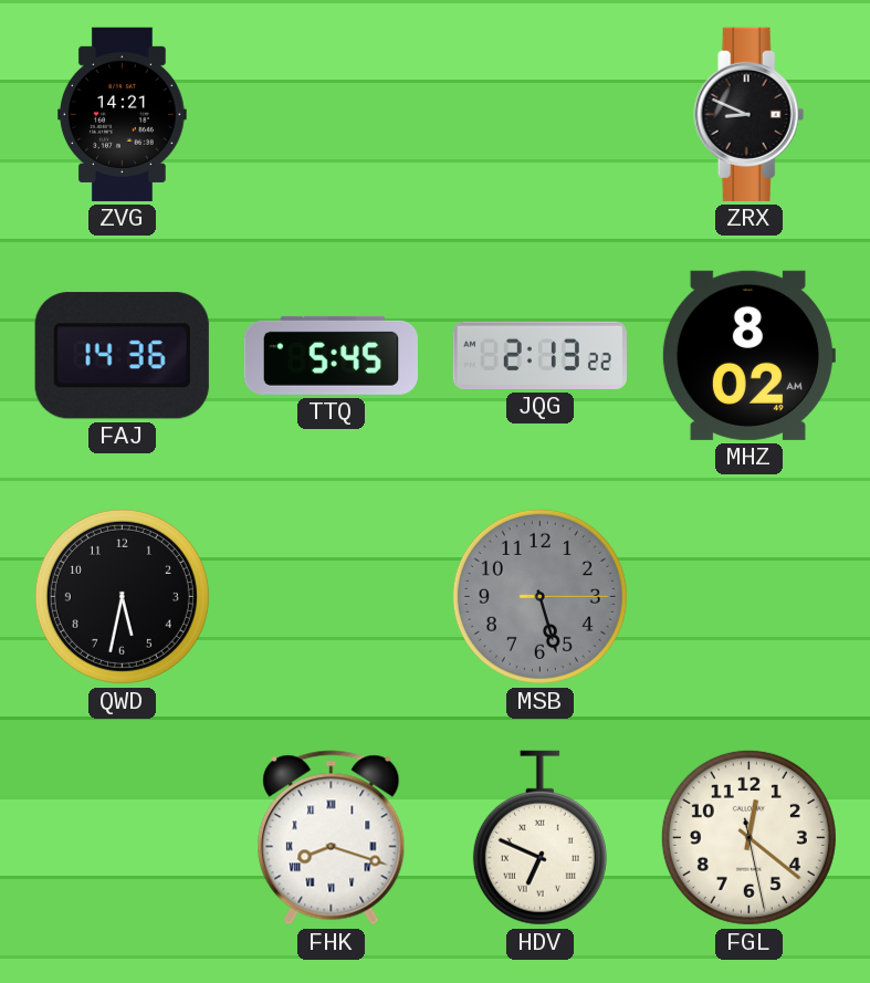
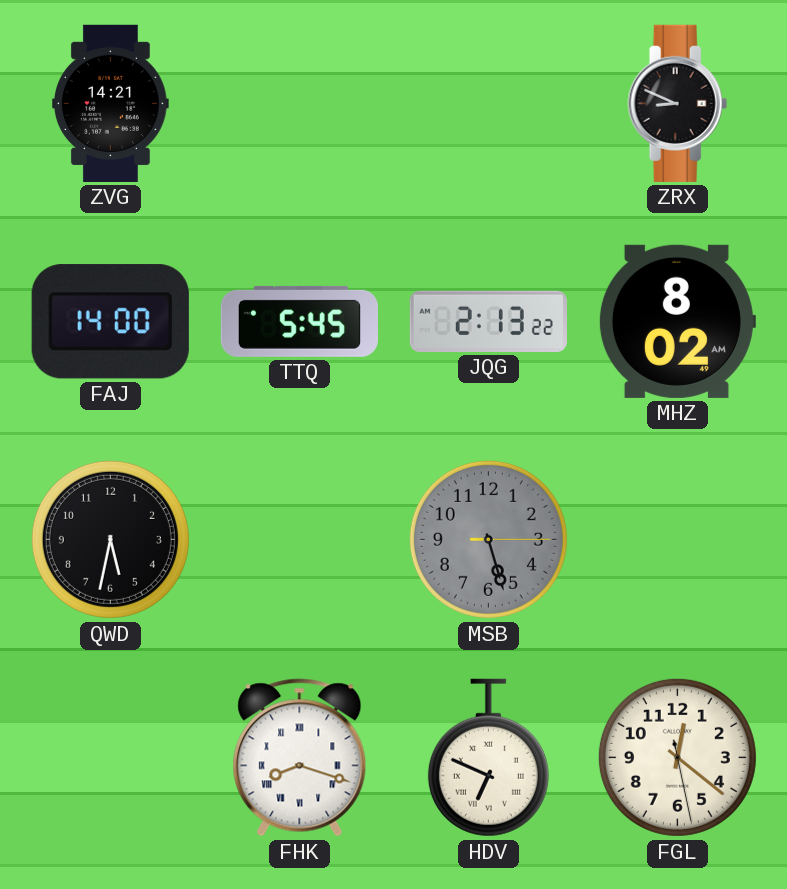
FAJ: 14:36 -> 14:00 (110, 322)
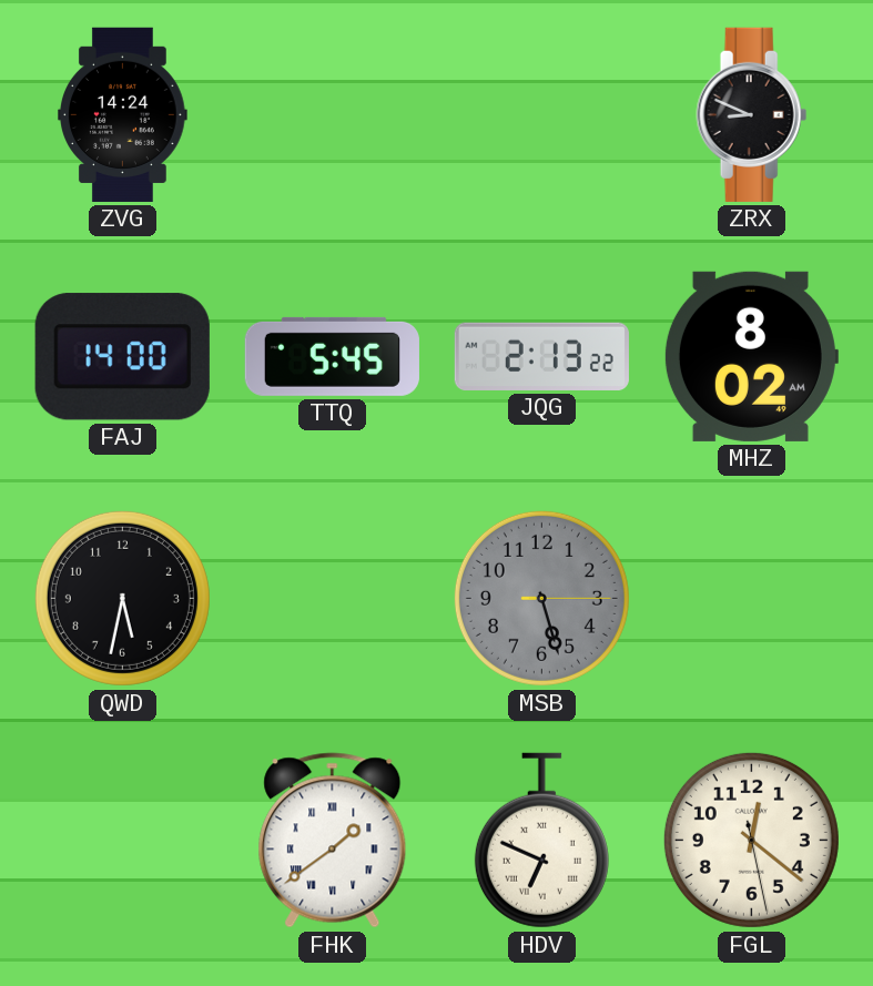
ZVG: 14:21 -> 14:24 (123, 114)
FHK: 8:18 -> 1:39 (333, 841)
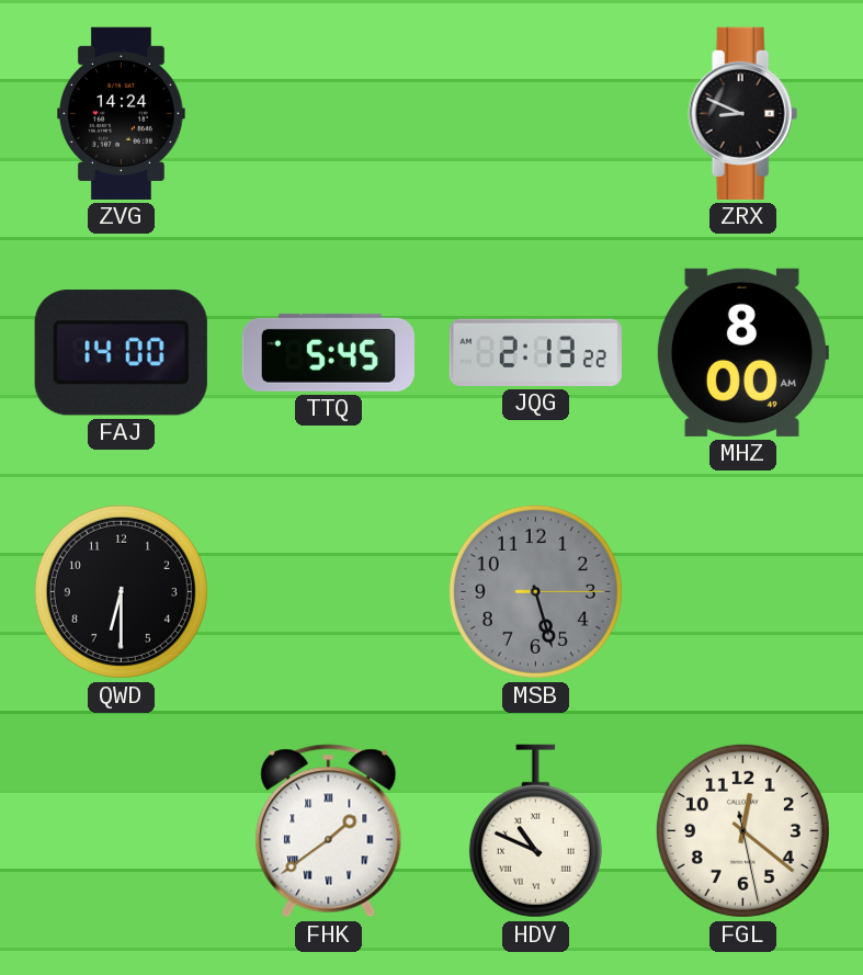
MHZ: 8:02 -> 8:00 (742, 352)
QWD: 5:32 -> 6:30 (121, 591)
HDV: 6:49 -> 10:49 (535, 831)
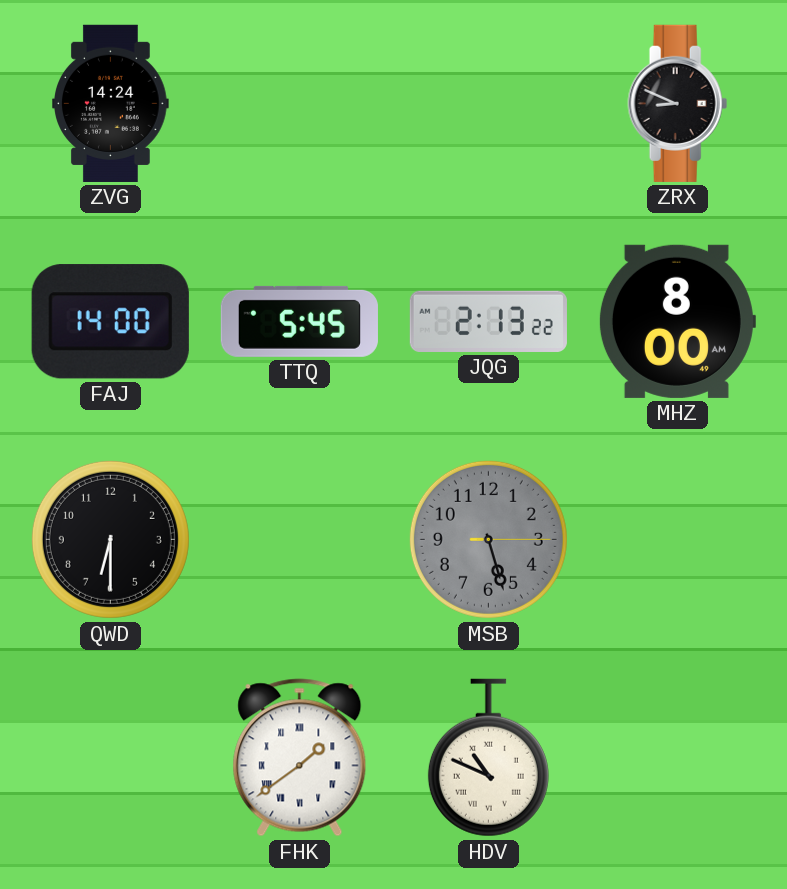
FGL: 12:21 -> none (742, 830)
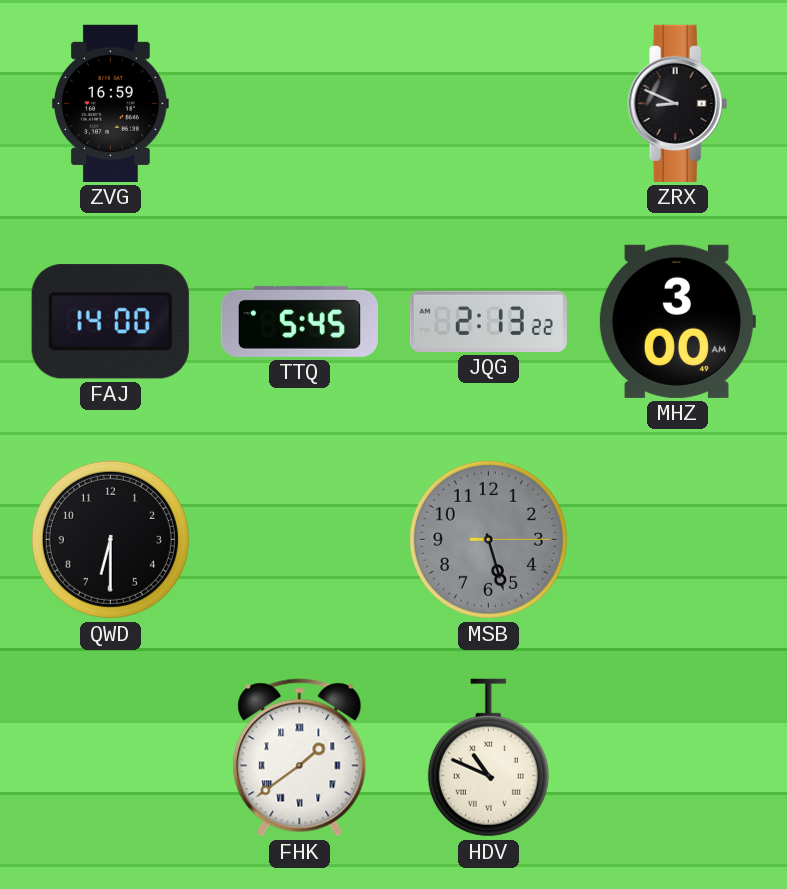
ZVG: 14:24 -> 16:59 (111, 103)
MHZ: 8:00 -> 3:00 (677, 321)
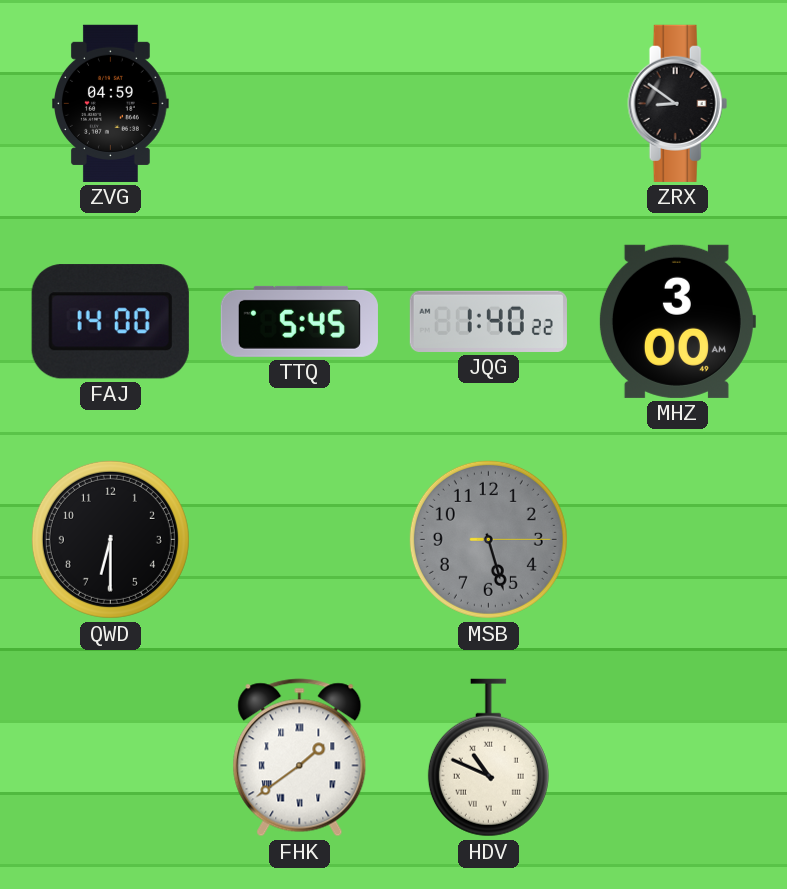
ZVG: 16:59 -> 04:59 (111, 103)
ZRX: 8:49 -> 8:51 (678, 103)
JQG: 2:13 -> 1:40 (488, 321)
